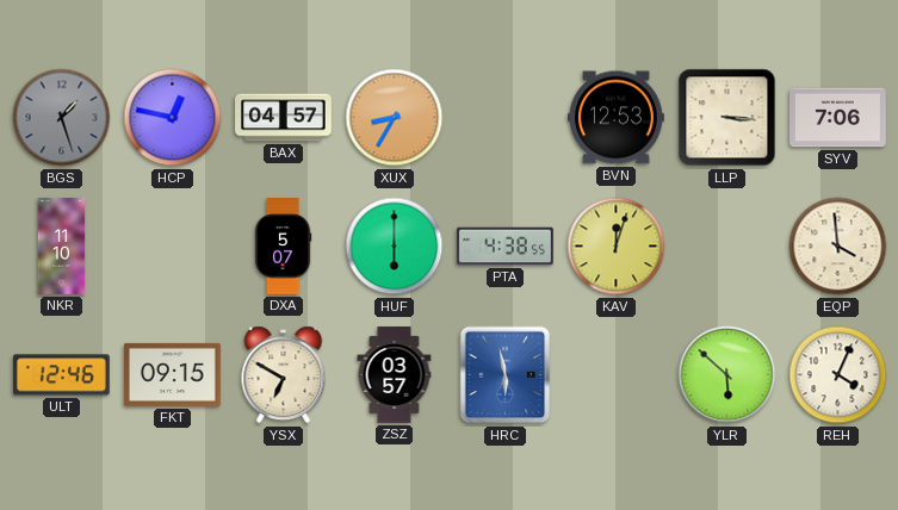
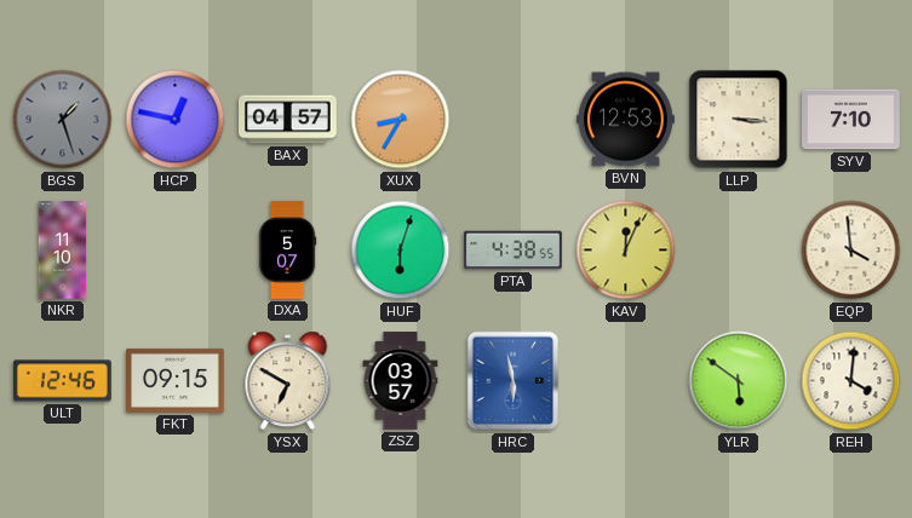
SYV: 7:06 -> 7:10 (851, 120)
HUF: 6:00 -> 6:03 (401, 251)
KAV: 12:03 -> 12:04 (626, 251)
YLR: 5:52 -> 5:51 (739, 381)
REH: 4:04 -> 4:01 (851, 381)
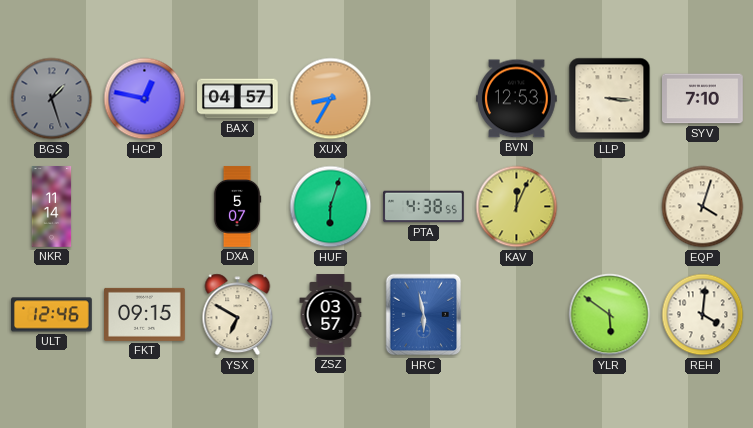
NKR: 11:10 -> 11:14 (52, 207)
EQP: 3:59 -> 4:03 (703, 207)
